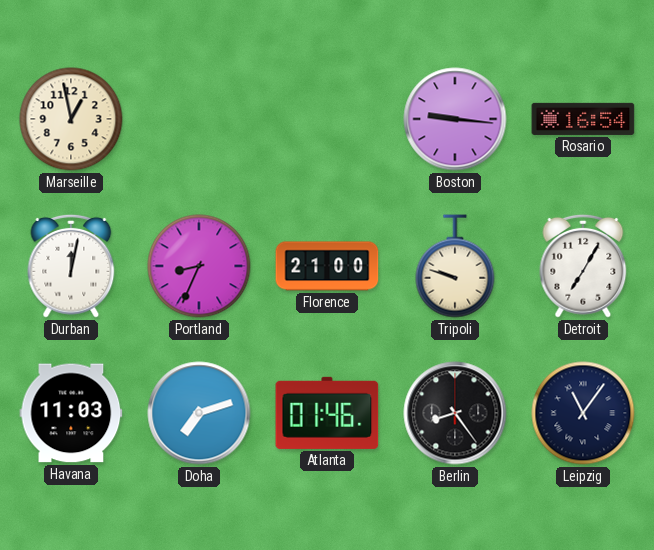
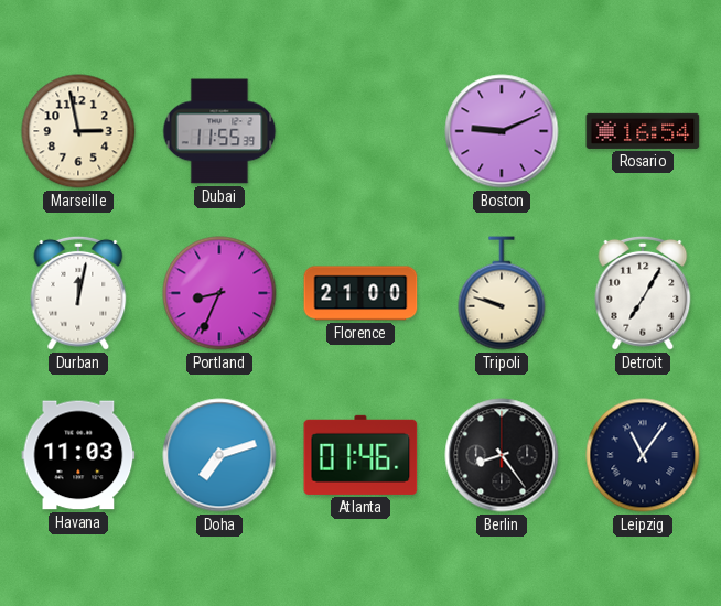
Marseille: 12:58 -> 2:58 (78, 131)
Dubai: none -> 11:55 (219, 131)
Boston: 9:16 -> 9:11 (502, 131)
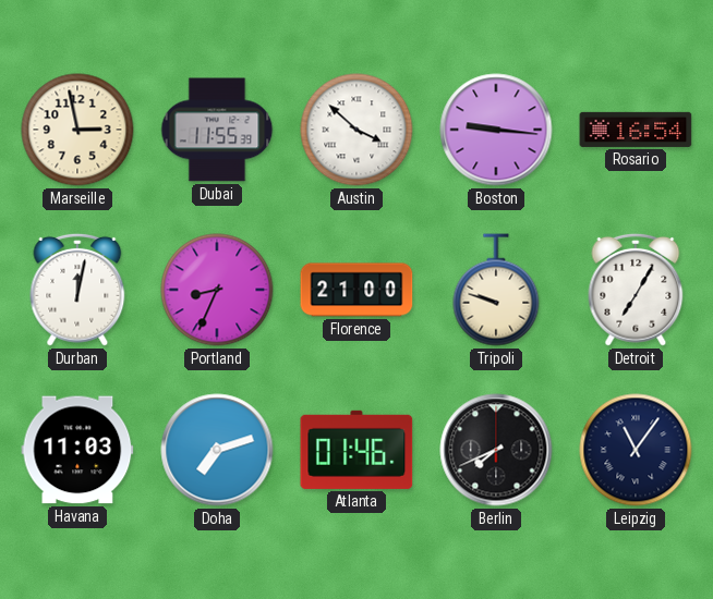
Austin: none -> 3:52 (356, 130)
Boston: 9:11 -> 9:16 (496, 130)
Berlin: 8:24 -> 7:41 (496, 450)
